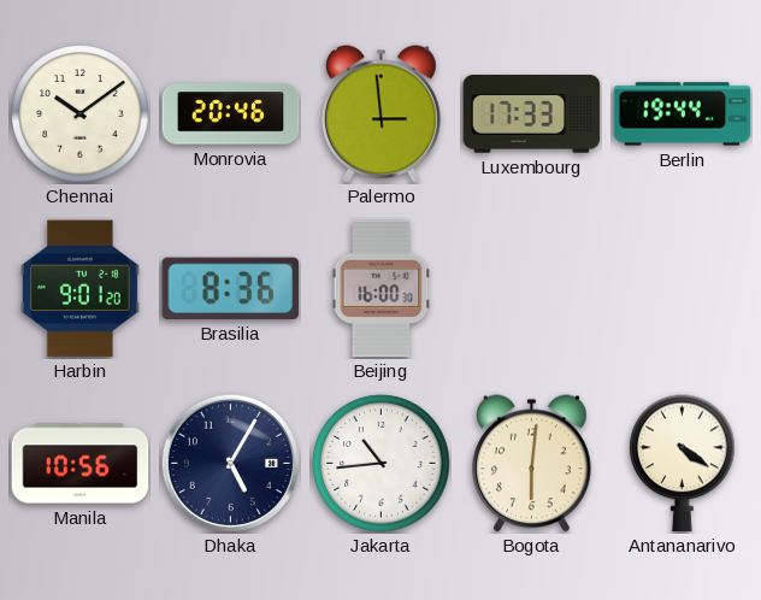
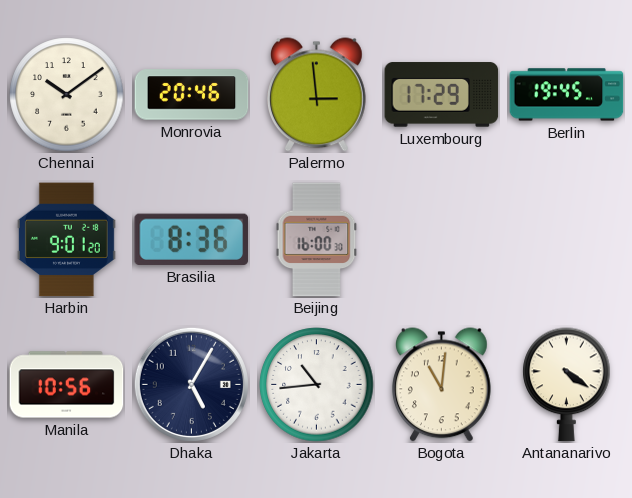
Luxembourg: 17:33 -> 17:29 (442, 95)
Berlin: 19:44 -> 19:45 (567, 95)
Bogota: 6:01 -> 11:01 (442, 385)
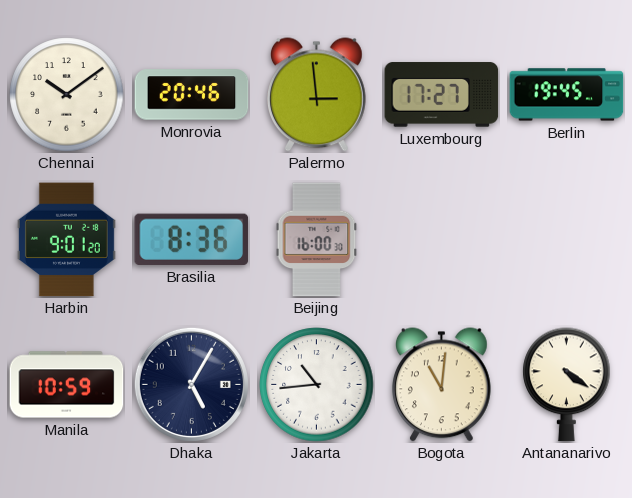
Luxembourg: 17:29 -> 17:27 (442, 95)
Manila: 10:56 -> 10:59 (67, 385)
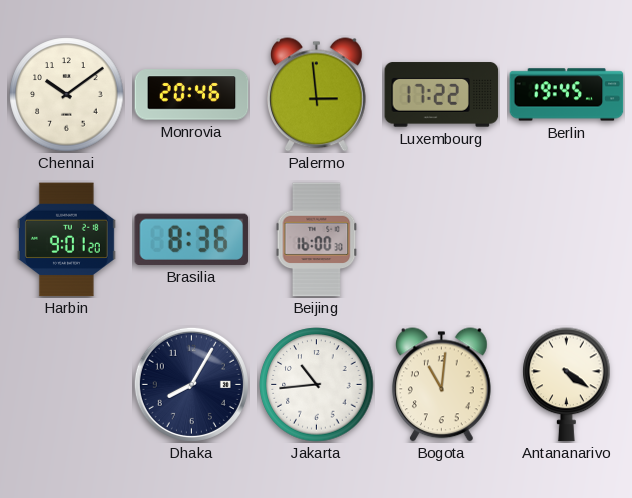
Luxembourg: 17:27 -> 17:22 (442, 95)
Manila: 10:59 -> none (67, 385)
Dhaka: 5:05 -> 8:05 (191, 384)
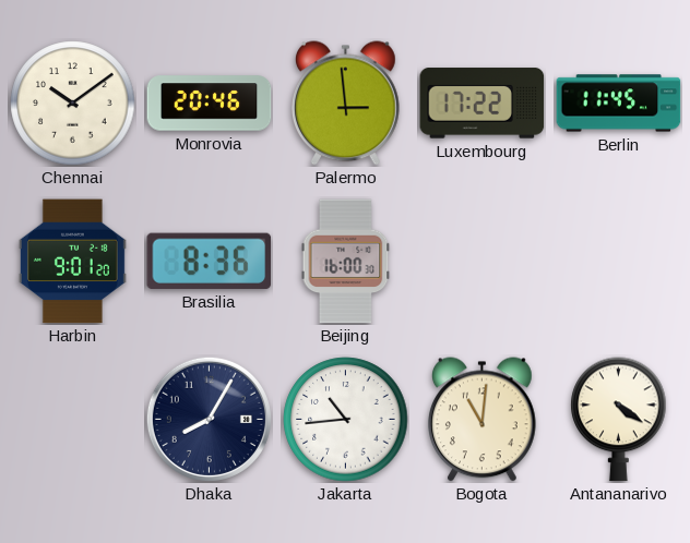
Berlin: 19:45 -> 11:45 (619, 104)
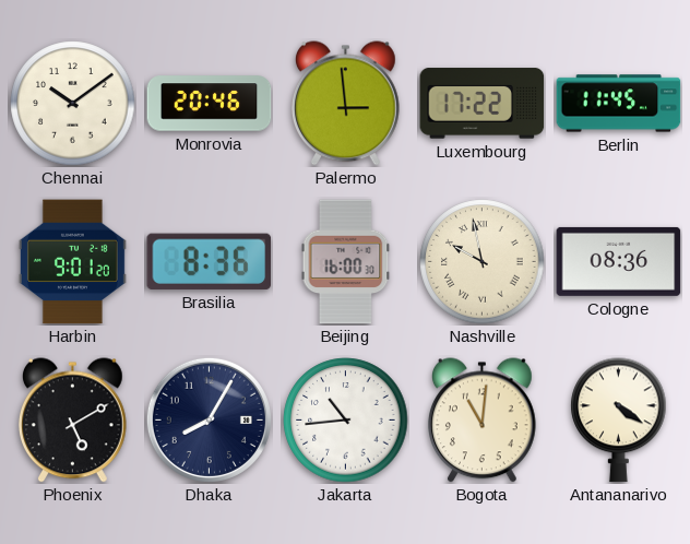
Nashville: none -> 9:58 (483, 262)
Cologne: none -> 08:36 (619, 261)
Phoenix: none -> 5:10 (73, 421)
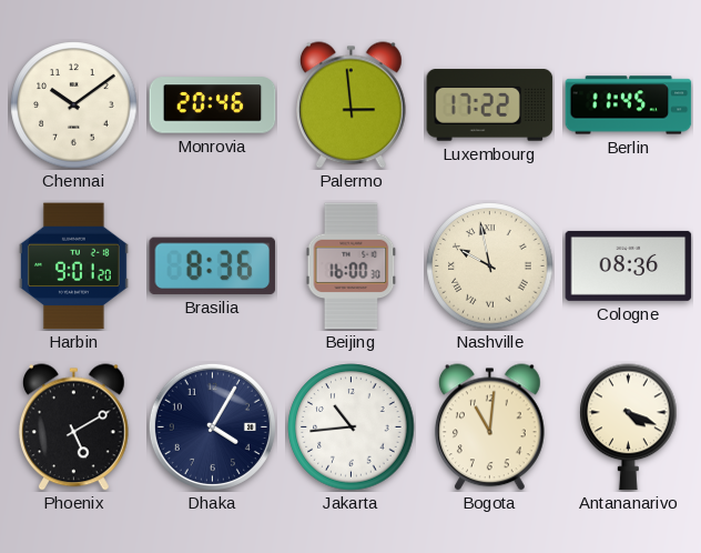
Dhaka: 8:05 -> 4:05 (212, 426)
Antananarivo: 4:21 -> 4:19 (629, 428)
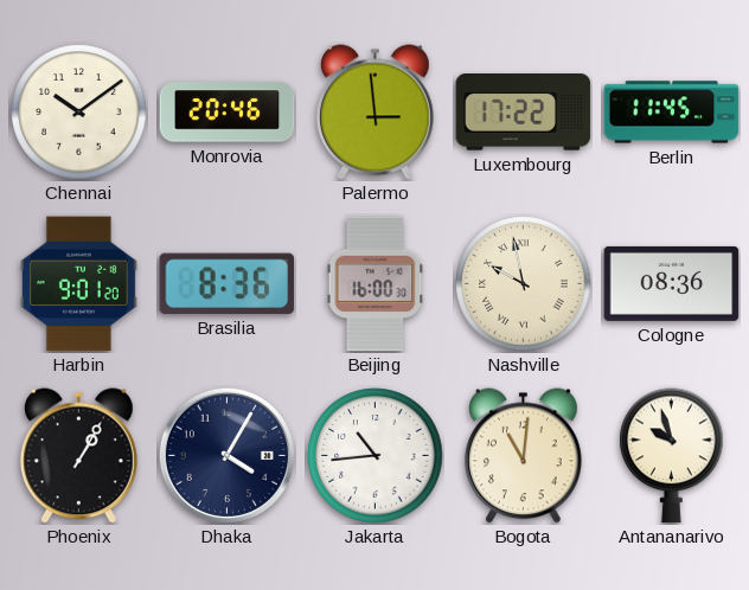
Phoenix: 5:10 -> 1:05 (79, 456)
Antananarivo: 4:19 -> 9:57 (672, 456)
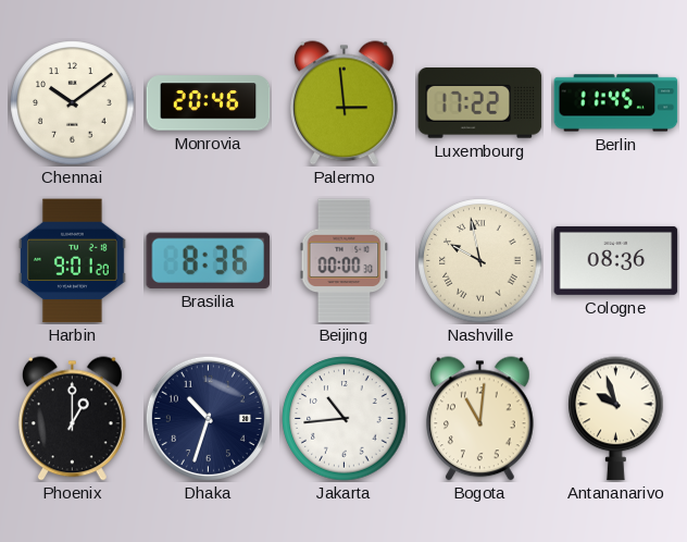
Beijing: 16:00 -> 00:00 (345, 261)
Phoenix: 1:05 -> 1:00 (73, 419)
Dhaka: 4:05 -> 10:33 (208, 418)
